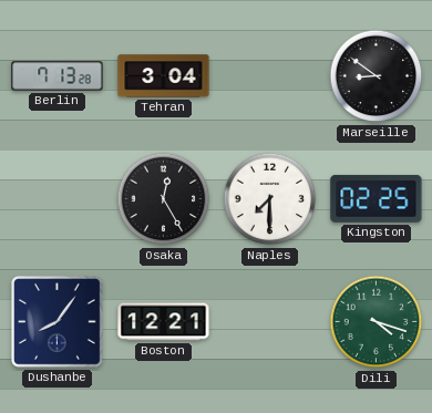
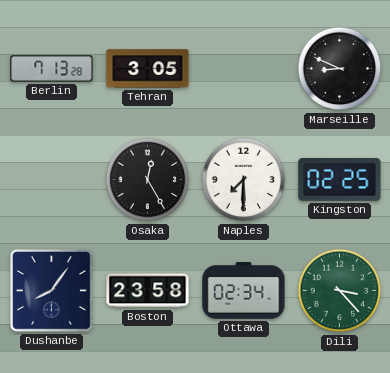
Tehran: 3:04 -> 3:05 (148, 69)
Marseille: 8:51 -> 8:49 (340, 69)
Boston: 12:21 -> 23:58 (148, 291)
Ottawa: none -> 02:34 (244, 291)
Dili: 4:18 -> 3:23 (340, 291)
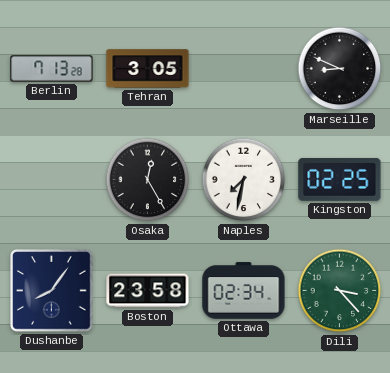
Naples: 7:30 -> 7:32 (244, 180)
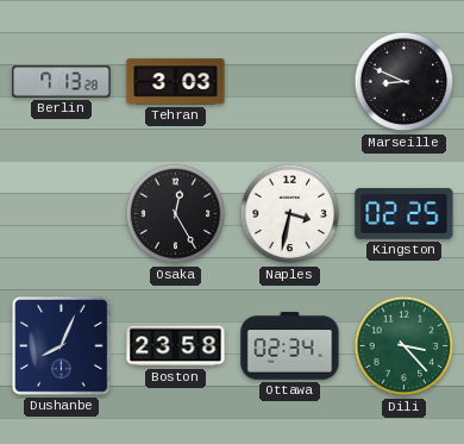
Tehran: 3:05 -> 3:03 (176, 82)
Naples: 7:32 -> 3:32 (290, 214)
Dushanbe: 8:06 -> 8:04 (62, 346)
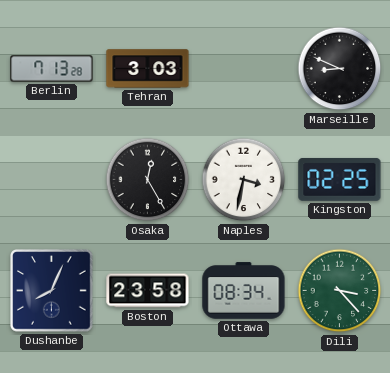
Ottawa: 02:34 -> 08:34 (244, 291)
